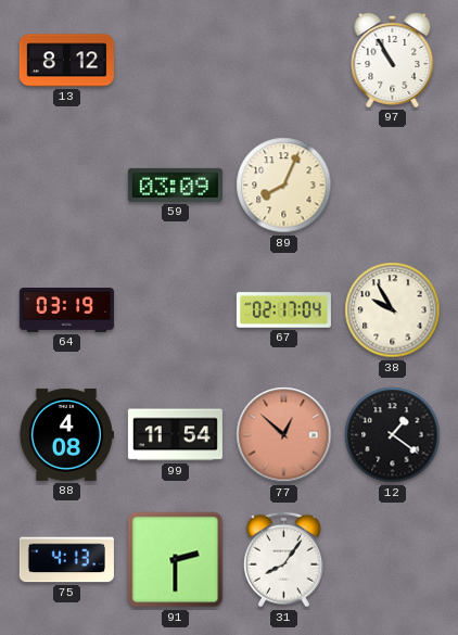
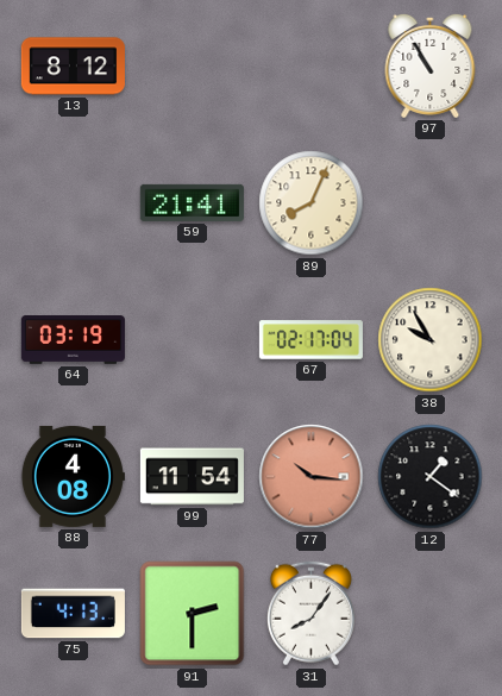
59: 03:09 -> 21:41 (192, 202)
77: 12:52 -> 10:16 (312, 477)
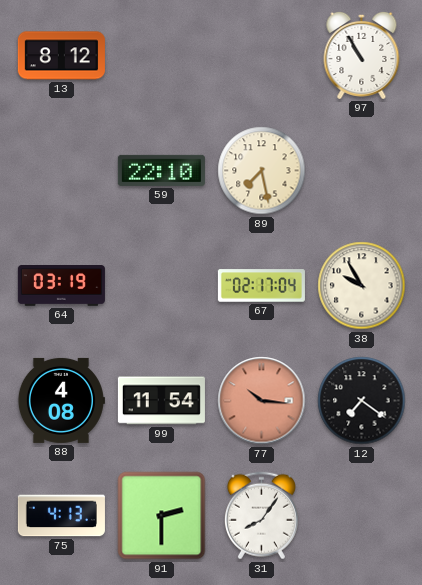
59: 21:41 -> 22:10 (161, 170)
89: 8:04 -> 7:28 (262, 171)
12: 1:21 -> 7:21 (362, 401)
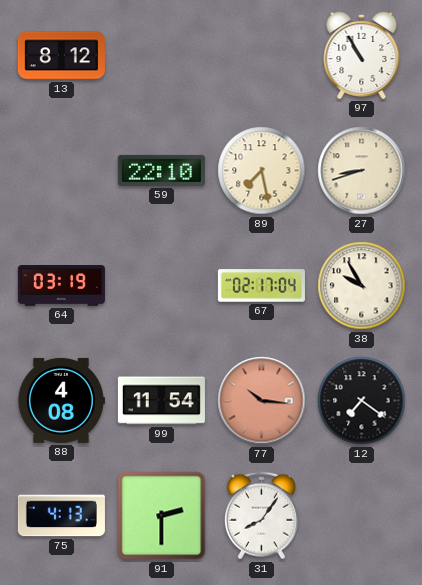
27: none -> 8:42 (362, 171)
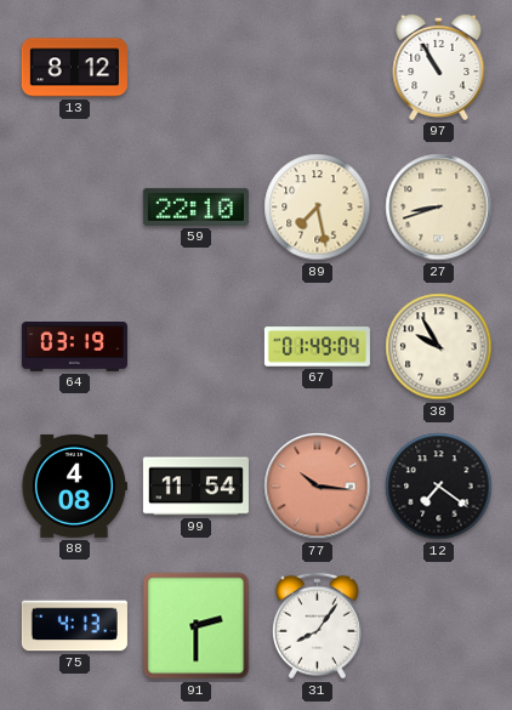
67: 02:17 -> 01:49 (317, 347)
